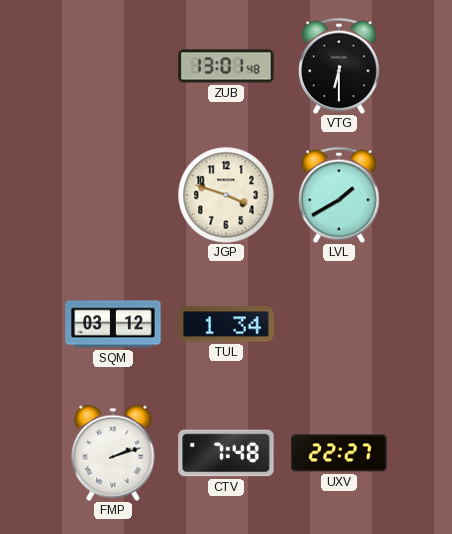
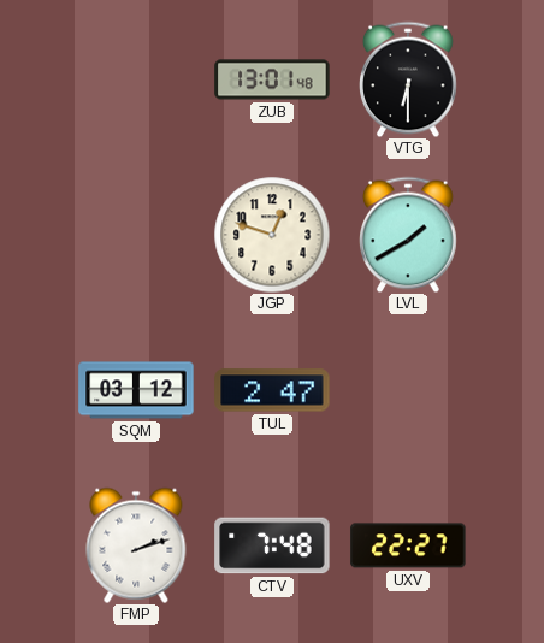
JGP: 3:48 -> 12:48 (272, 235)
TUL: 1:34 -> 2:47 (272, 390)
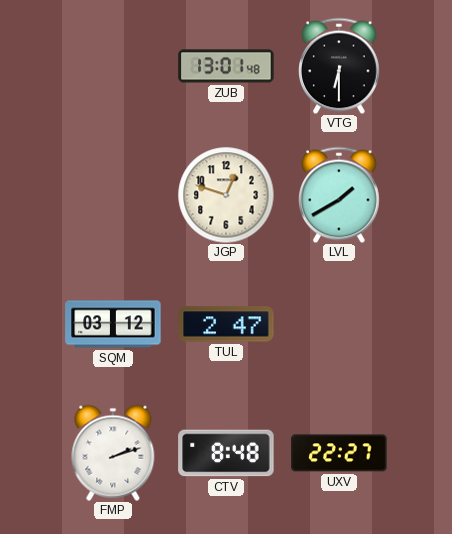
CTV: 7:48 -> 8:48 (226, 453)
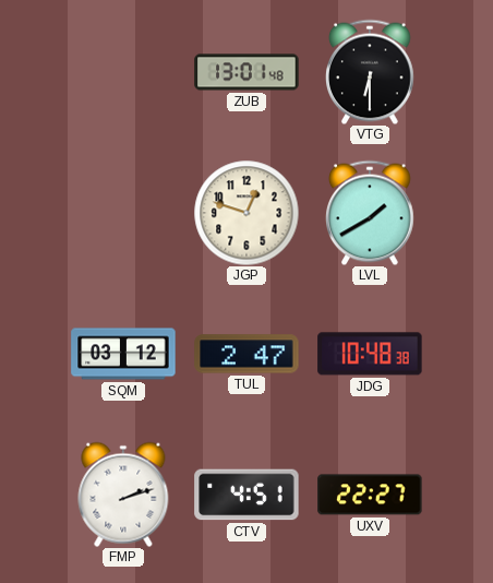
JDG: none -> 10:48 (370, 354)
CTV: 8:48 -> 4:51 (246, 495)
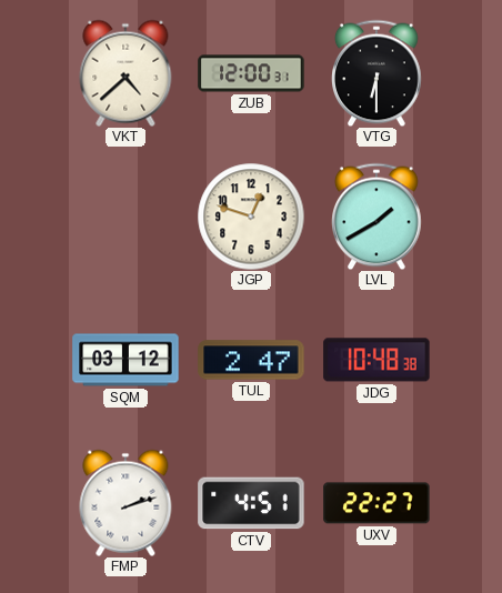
VKT: none -> 4:38 (125, 73)
ZUB: 13:01 -> 12:00 (251, 73)
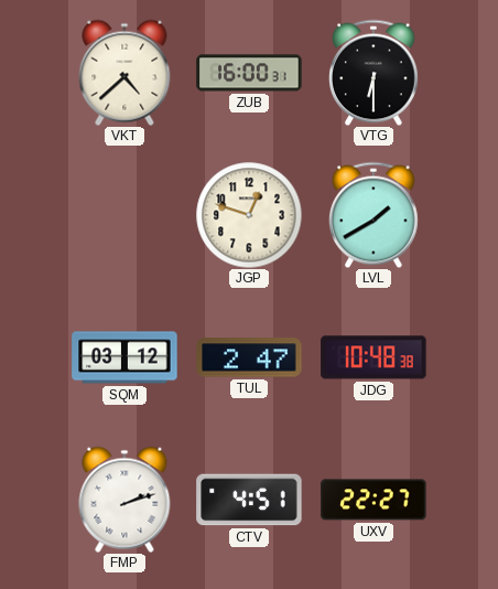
ZUB: 12:00 -> 16:00 (249, 73)
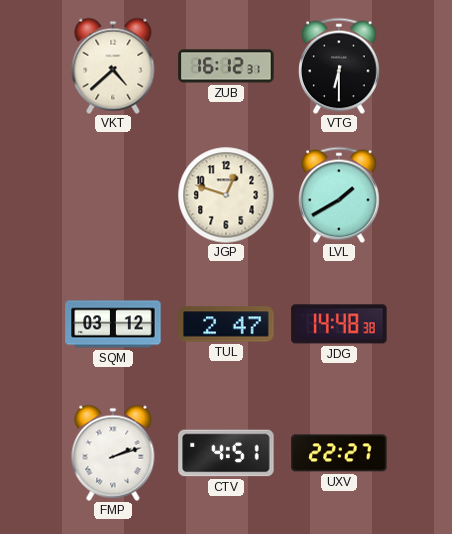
ZUB: 16:00 -> 16:12 (226, 66)
JDG: 10:48 -> 14:48 (339, 324)
